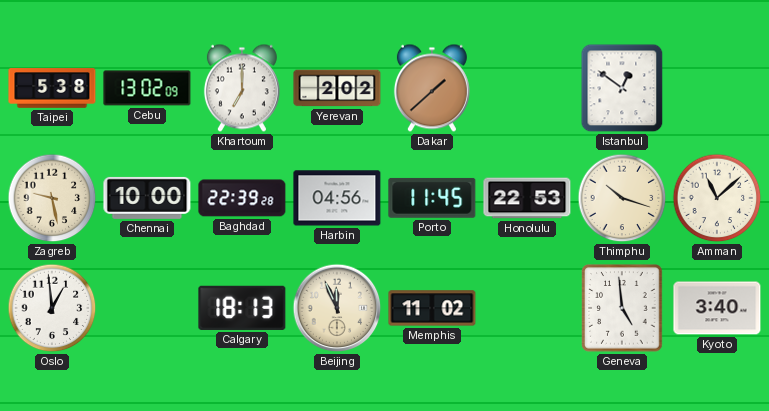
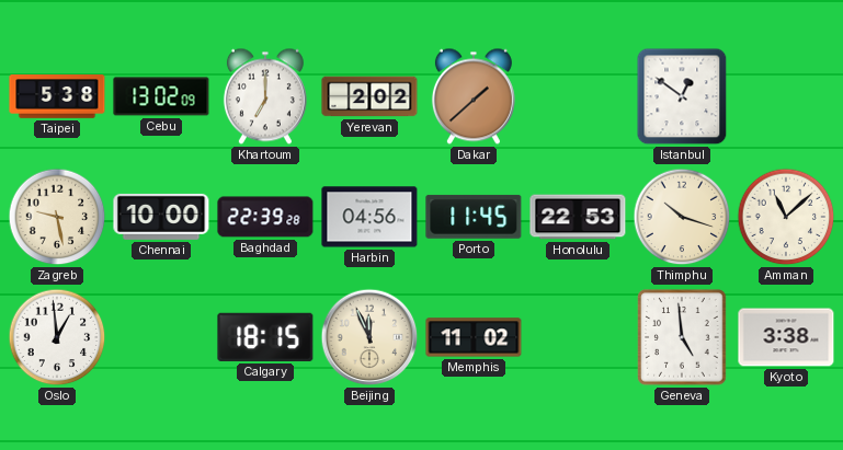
Calgary: 18:13 -> 18:15 (265, 337)
Kyoto: 3:40 -> 3:38 (786, 337)
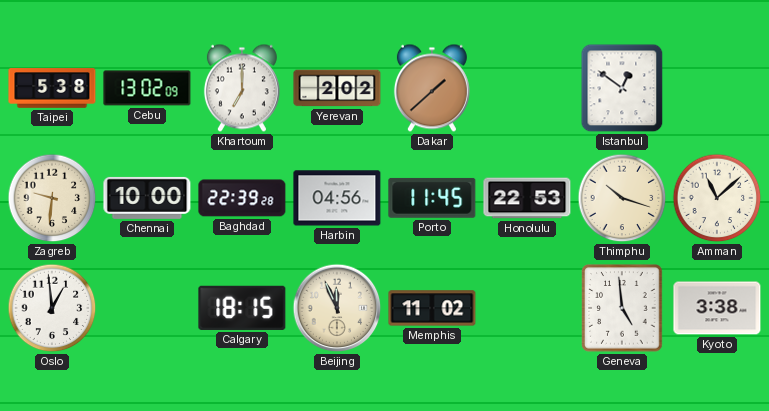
Zagreb: 9:28 -> 9:31 (52, 198)
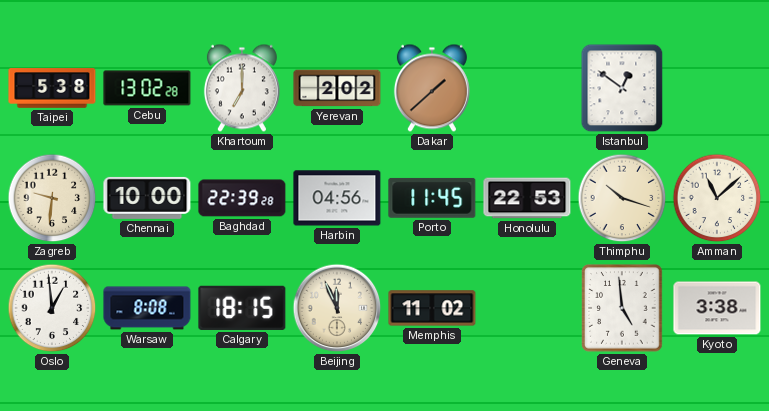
Cebu: 13:02:09 -> 13:02:28 (147, 88)
Warsaw: none -> 8:08 (147, 308)
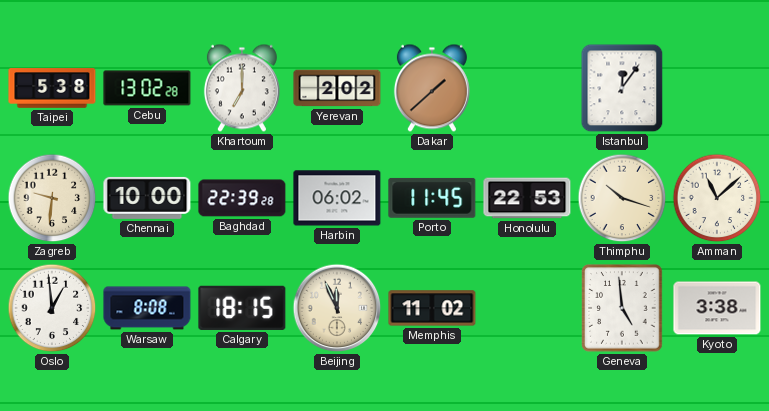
Istanbul: 12:51 -> 12:06 (622, 88)
Harbin: 04:56 -> 06:02 (337, 198)
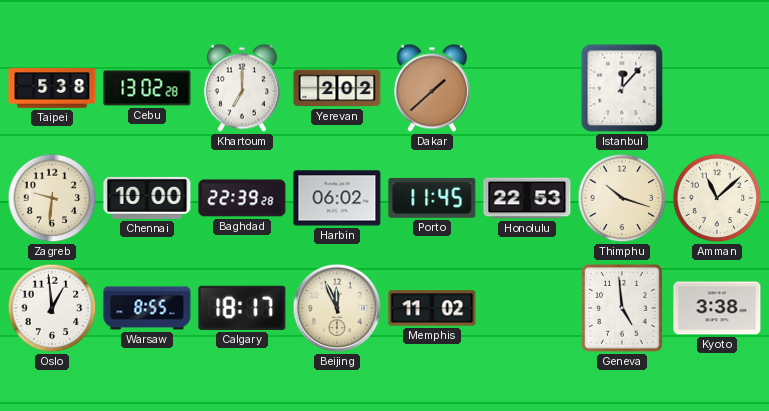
Istanbul: 12:06 -> 12:07 (622, 88)
Warsaw: 8:08 -> 8:55 (147, 308)
Calgary: 18:15 -> 18:17 (242, 308)
